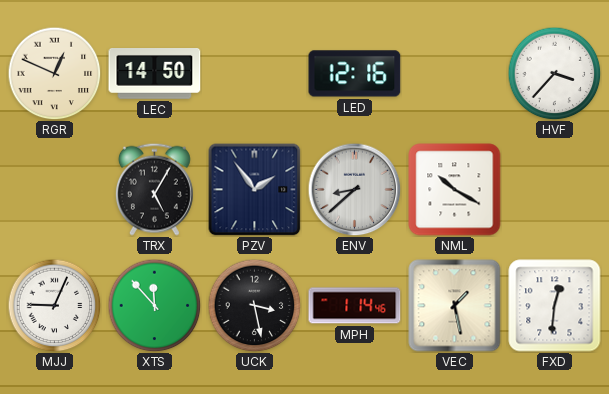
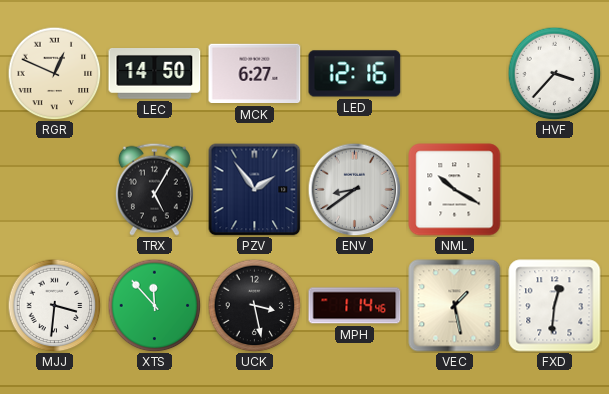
MCK: none -> 6:27 (255, 74)
ENV: 8:38 -> 8:39 (354, 189)
MJJ: 9:04 -> 3:31 (54, 305)
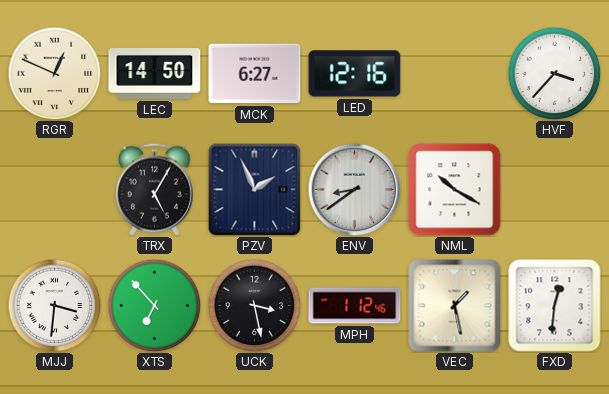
PZV: 1:54 -> 1:56 (254, 189)
XTS: 11:53 -> 6:53 (154, 305)
MPH: 1:14 -> 1:12 (355, 306)
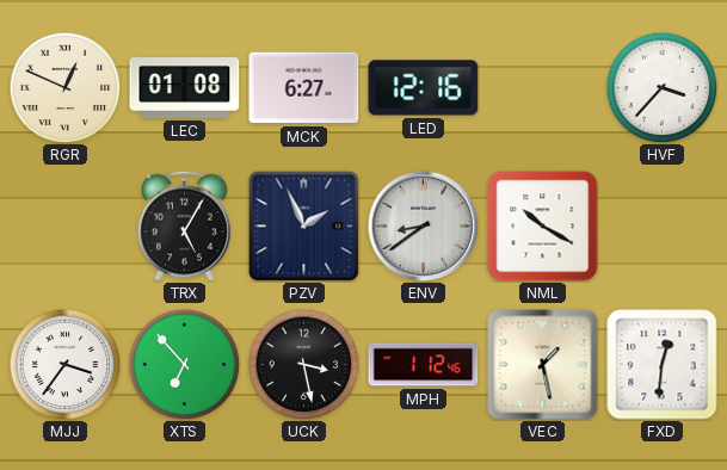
LEC: 14:50 -> 01:08 (185, 88)
MJJ: 3:31 -> 3:36 (64, 364)
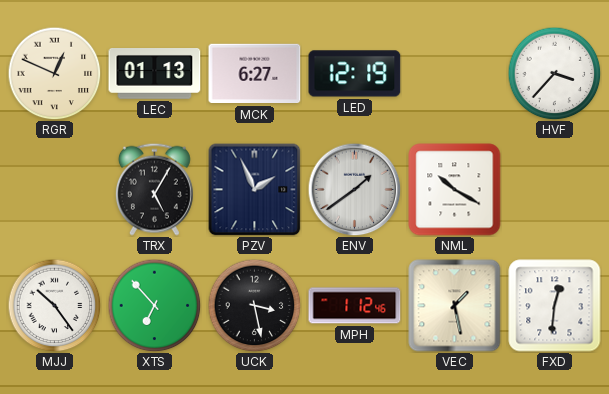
LEC: 01:08 -> 01:13 (155, 74)
LED: 12:16 -> 12:19 (355, 74)
ENV: 8:39 -> 1:39 (354, 189)
MJJ: 3:36 -> 10:24 (54, 305)
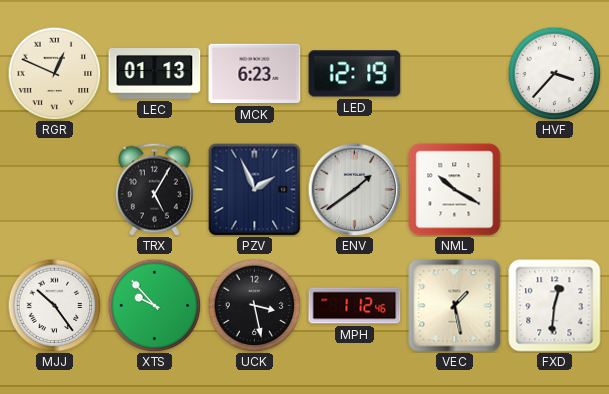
MCK: 6:27 -> 6:23 (255, 74)
XTS: 6:53 -> 9:53 (154, 305)
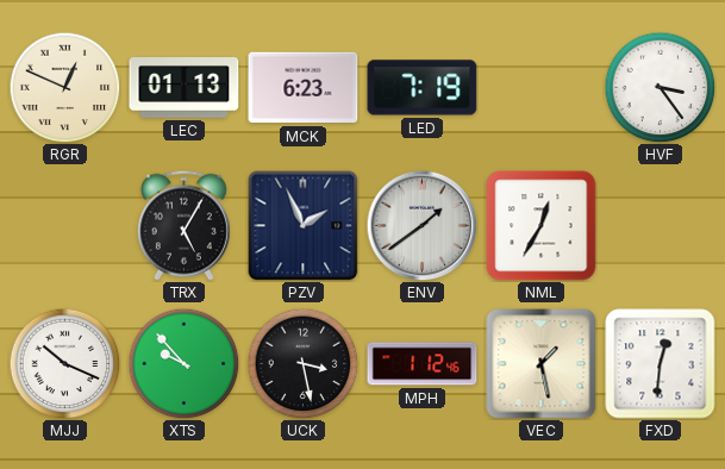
LED: 12:19 -> 7:19 (423, 88)
HVF: 3:37 -> 3:24 (660, 87)
NML: 10:20 -> 12:35 (542, 226)
MJJ: 10:24 -> 10:19 (64, 363)
